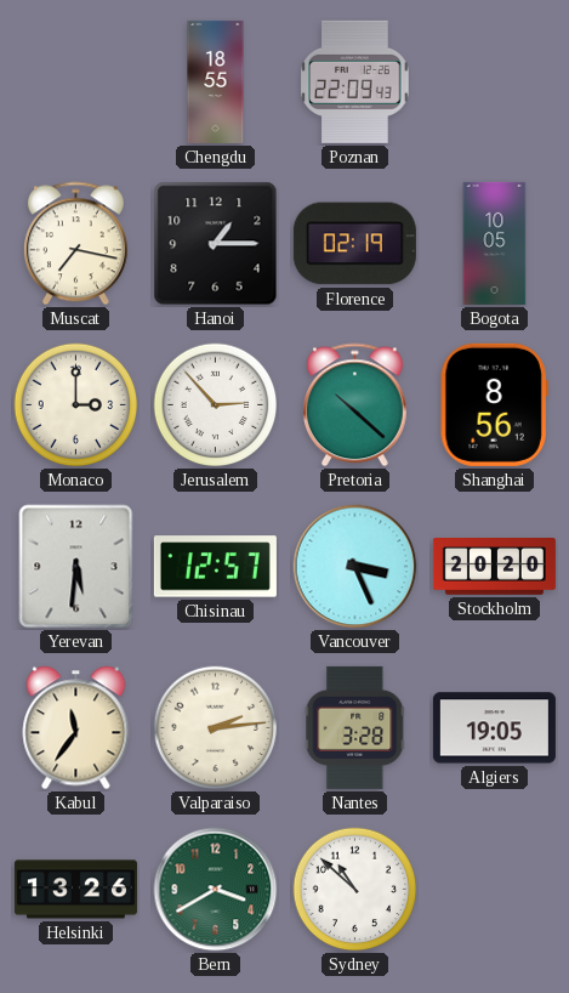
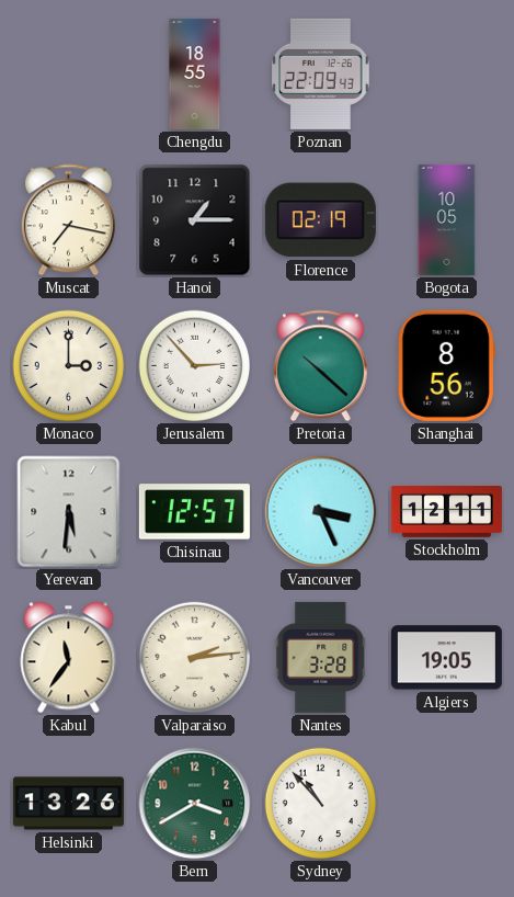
Stockholm: 20:20 -> 12:11 (446, 512)
Sydney: 10:52 -> 10:53 (321, 804)
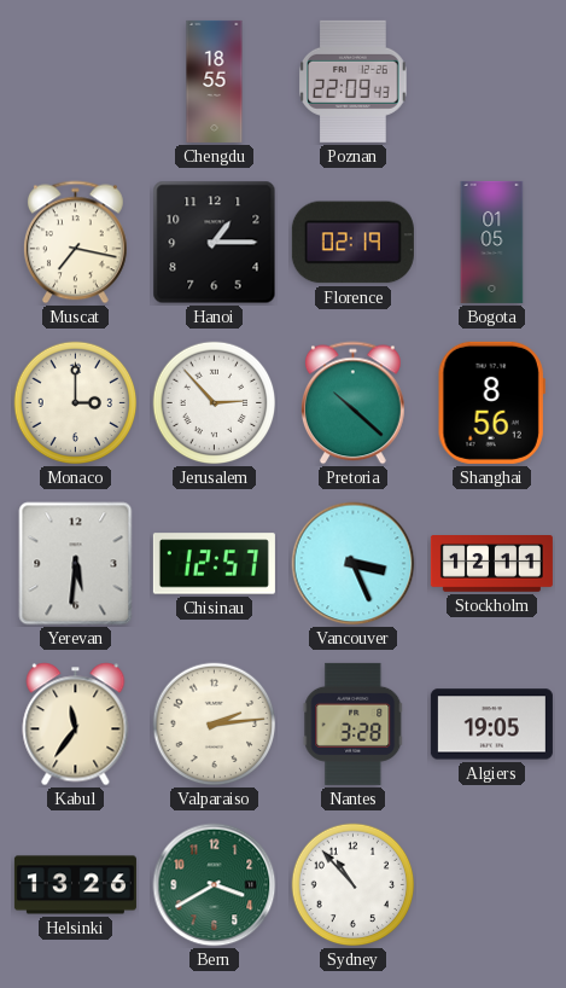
Bogota: 10:05 -> 01:05 (492, 242)
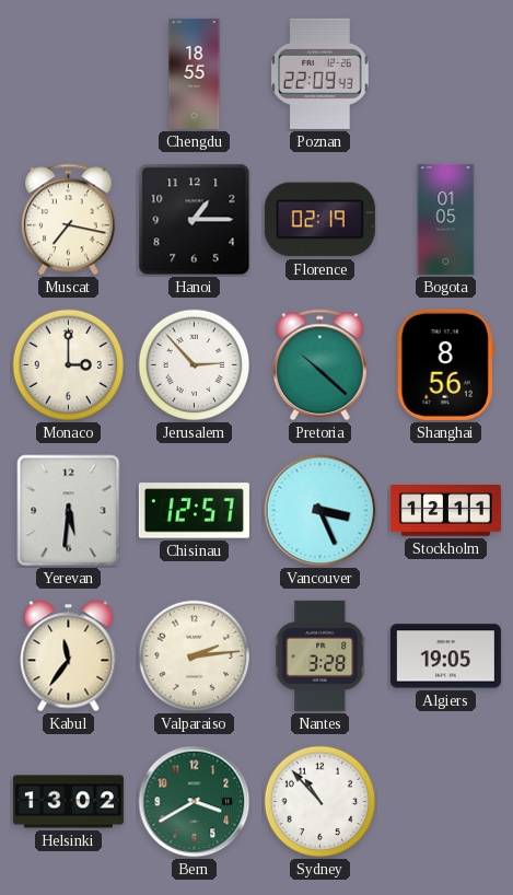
Helsinki: 13:26 -> 13:02 (68, 802)
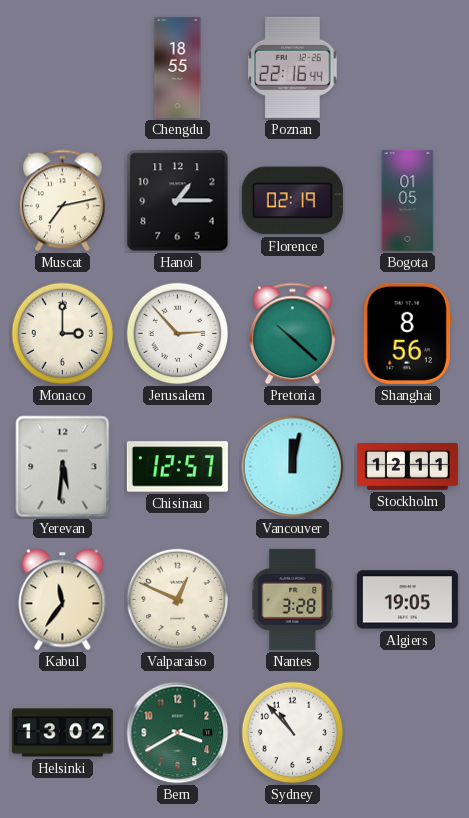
Poznan: 22:09 -> 22:16 (293, 67)
Muscat: 7:17 -> 7:13 (63, 201)
Vancouver: 3:26 -> 12:02 (293, 467)
Valparaiso: 2:14 -> 12:49 (178, 600)
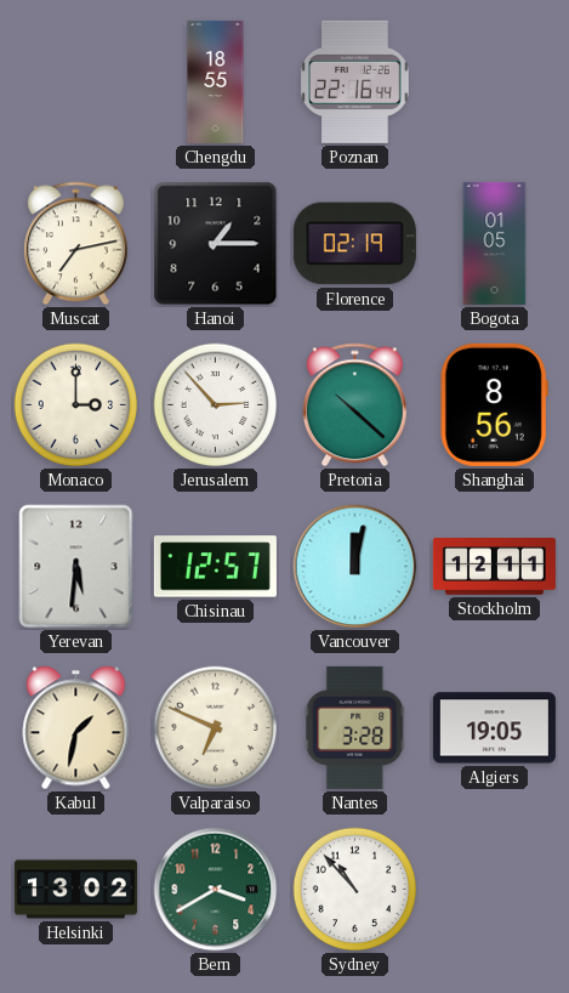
Kabul: 11:36 -> 1:32 (76, 728)
Valparaiso: 12:49 -> 6:49 (216, 728)
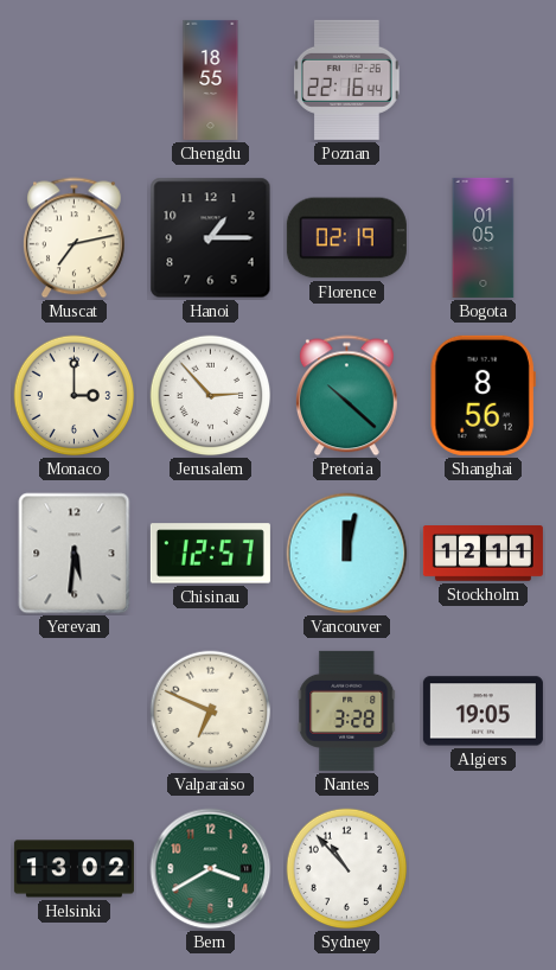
Kabul: 1:32 -> none (76, 728)
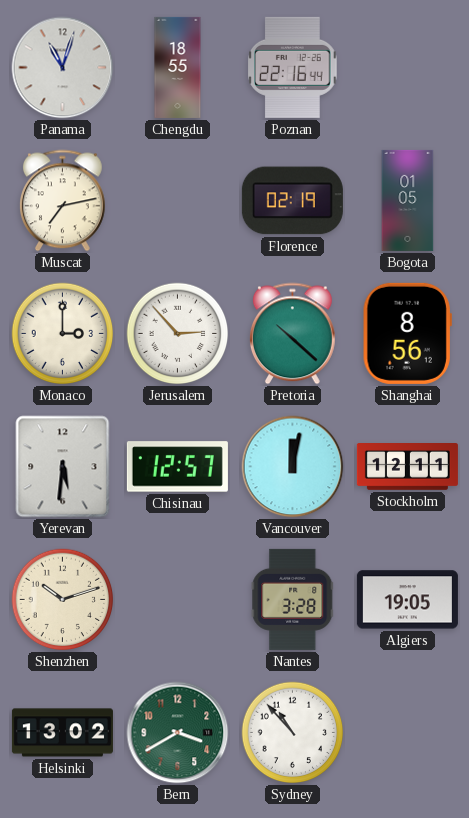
Panama: none -> 11:03 (63, 68)
Hanoi: 1:15 -> none (211, 238)
Shenzhen: none -> 10:12 (63, 600)
Valparaiso: 6:49 -> none (211, 711)
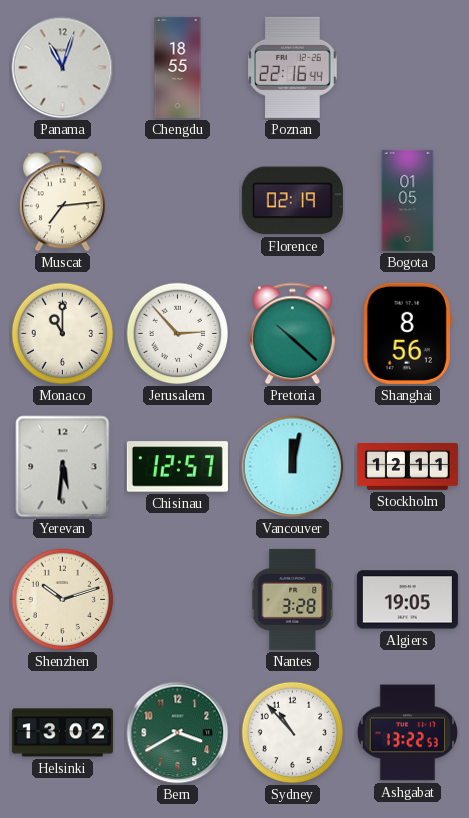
Muscat: 7:13 -> 7:14 (63, 201)
Monaco: 3:00 -> 11:00 (63, 334)
Ashgabat: none -> 13:22 (408, 733)
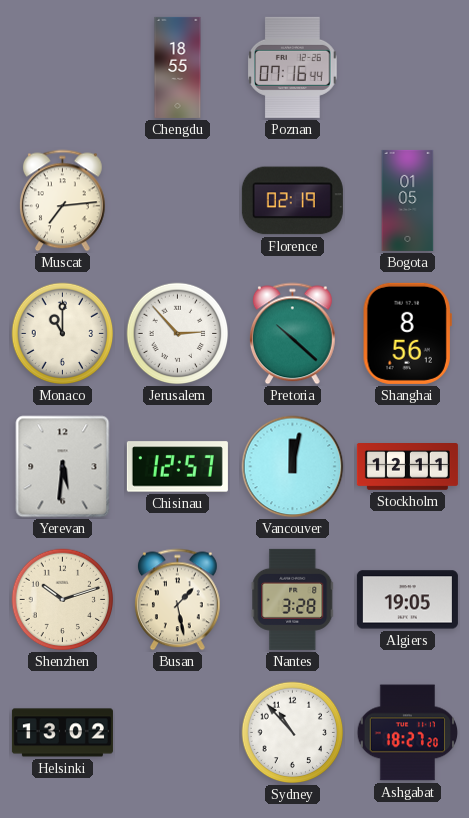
Panama: 11:03 -> none (63, 68)
Poznan: 22:16 -> 07:16 (293, 67)
Busan: none -> 1:28 (178, 600)
Bern: 3:40 -> none (178, 733)
Ashgabat: 13:22 -> 18:27 (408, 733)
